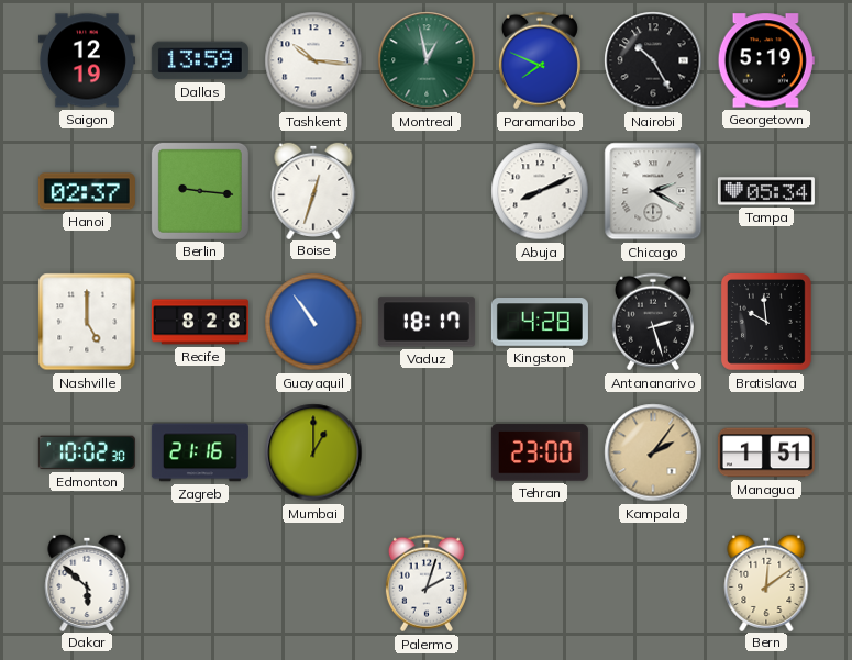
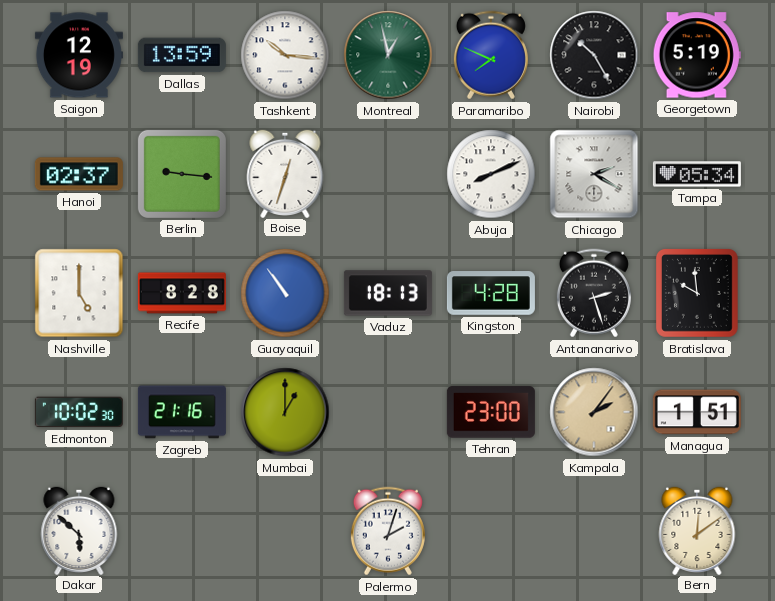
Vaduz: 18:17 -> 18:13 (388, 293)
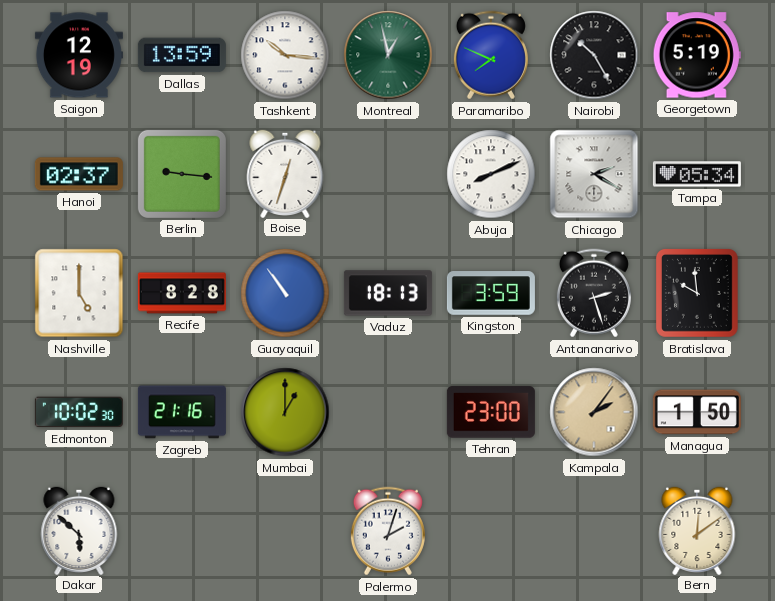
Kingston: 4:28 -> 3:59 (491, 293)
Managua: 1:51 -> 1:50 (697, 412)
